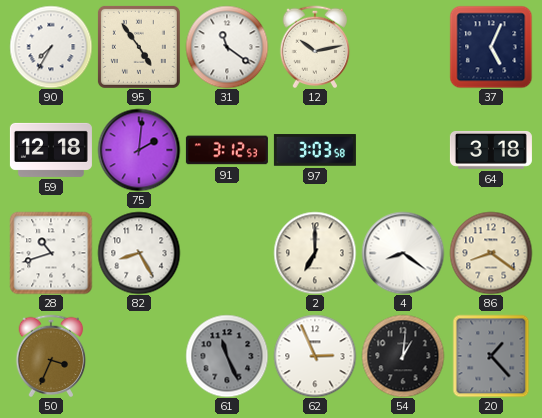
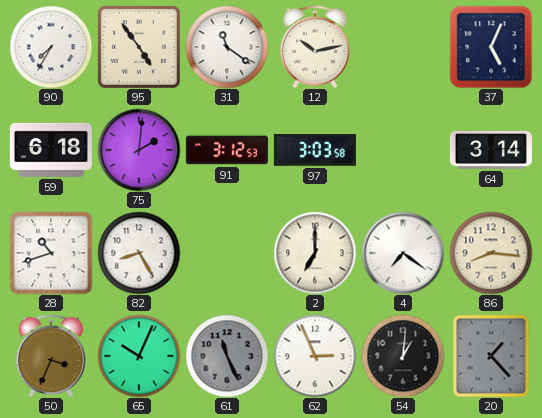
59: 12:18 -> 6:18 (51, 150)
64: 3:18 -> 3:14 (491, 150)
4: 8:21 -> 7:21 (403, 253)
86: 8:21 -> 8:16 (491, 253)
65: none -> 10:04 (139, 356)
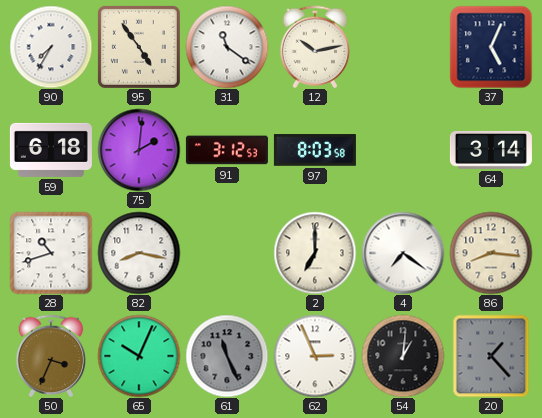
97: 3:03 -> 8:03 (315, 150)
82: 8:25 -> 8:17 (139, 253)
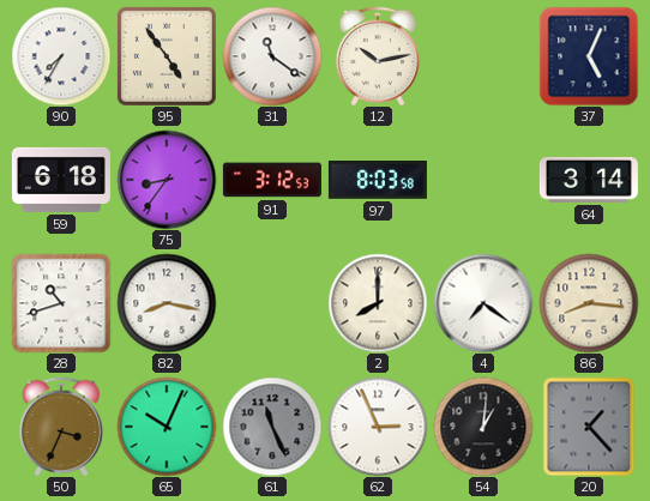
75: 2:01 -> 8:36 (167, 180)
2: 7:00 -> 8:00 (378, 303)
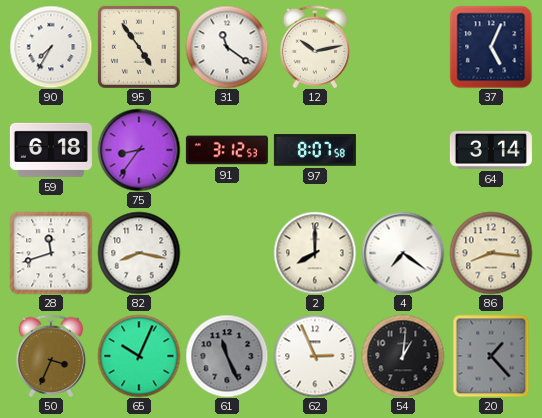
97: 8:03 -> 8:07 (315, 150)
28: 10:42 -> 11:42 (51, 253)
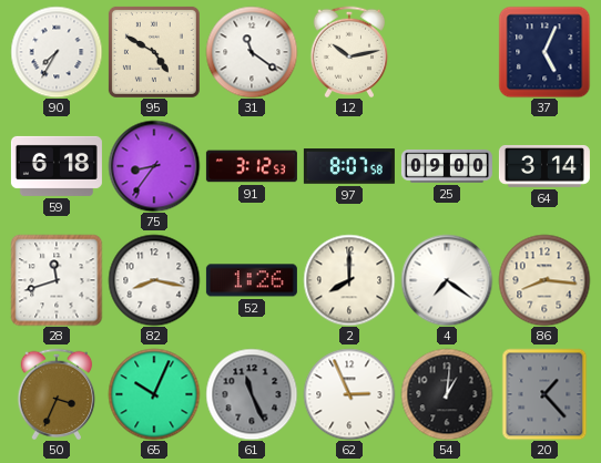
95: 4:54 -> 4:50 (154, 52)
25: none -> 09:00 (447, 166)
52: none -> 1:26 (252, 280)
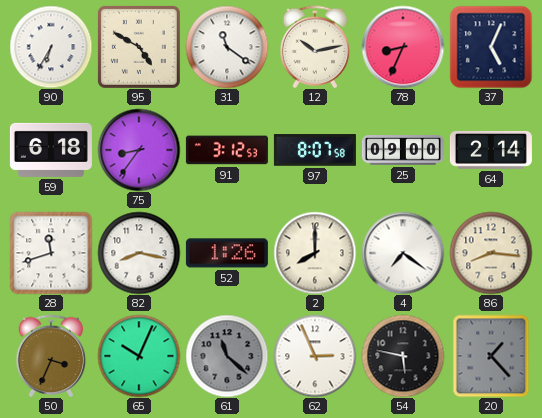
90: 7:35 -> 6:35 (51, 47)
78: none -> 8:34 (403, 47)
64: 3:14 -> 2:14 (491, 150)
61: 11:26 -> 11:22 (227, 356)
54: 1:01 -> 5:47 (403, 356)
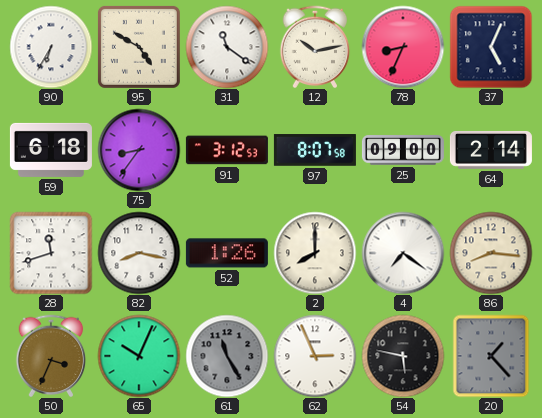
61: 11:22 -> 11:25 (227, 356)
